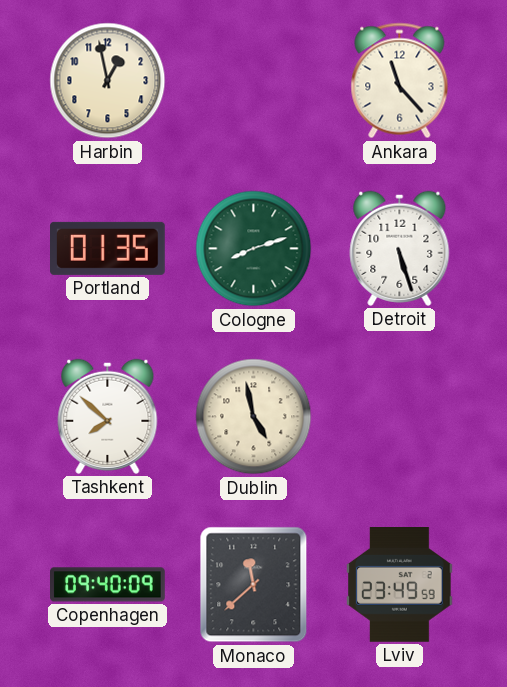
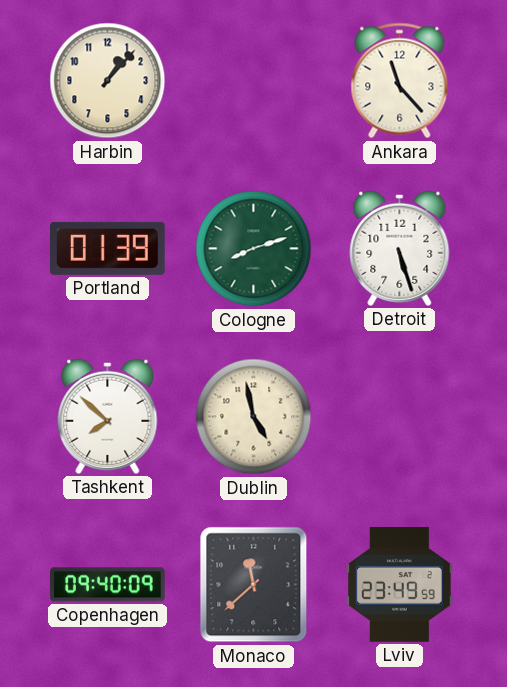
Harbin: 12:58 -> 1:07 (108, 81)
Portland: 01:35 -> 01:39 (108, 248)
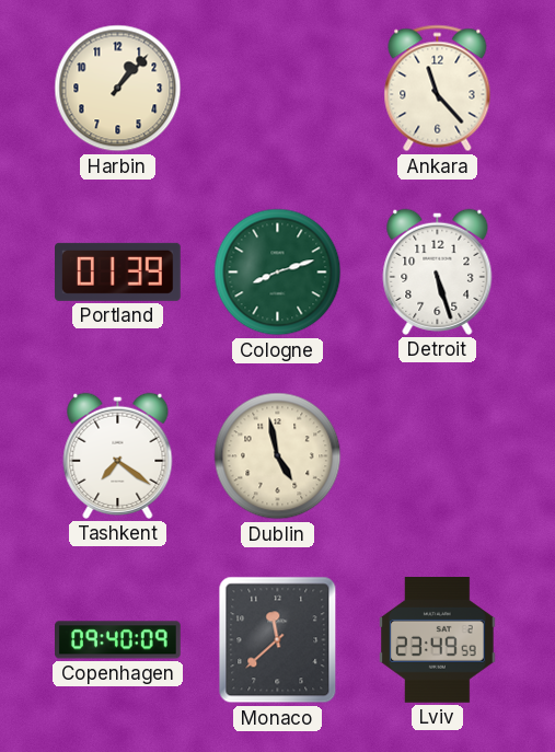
Tashkent: 7:52 -> 7:21 (118, 455)
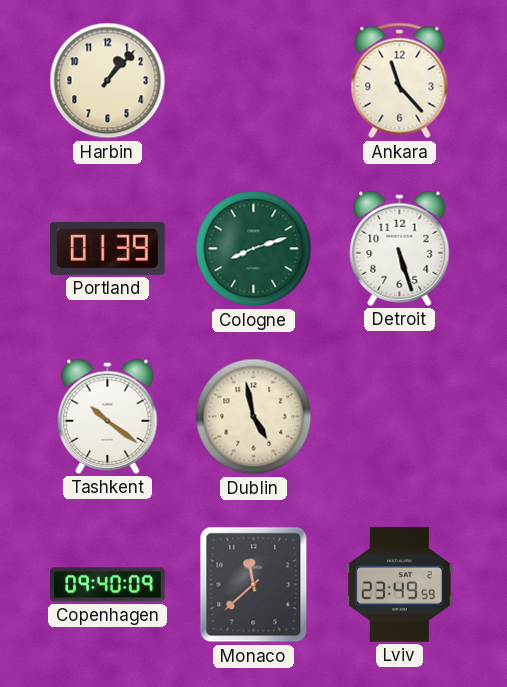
Tashkent: 7:21 -> 10:21 (108, 416)
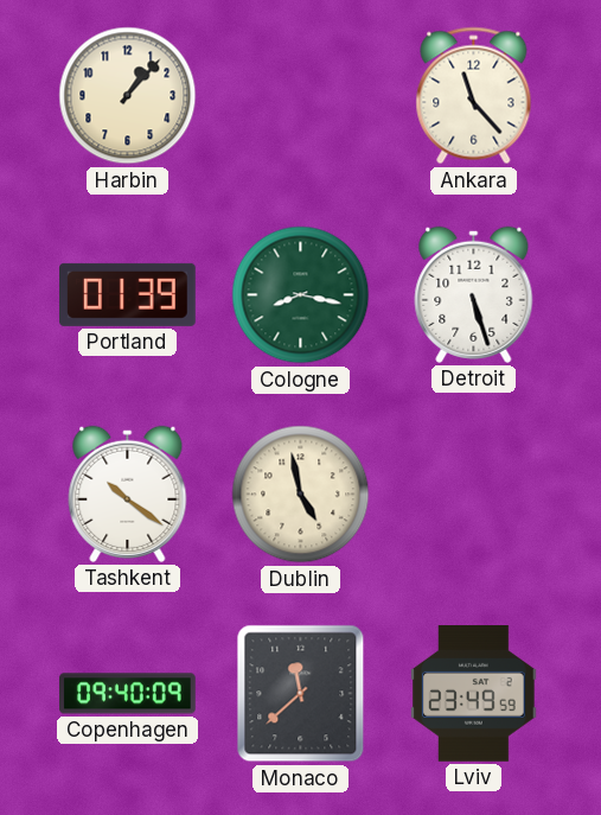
Cologne: 8:12 -> 8:17 (301, 295)
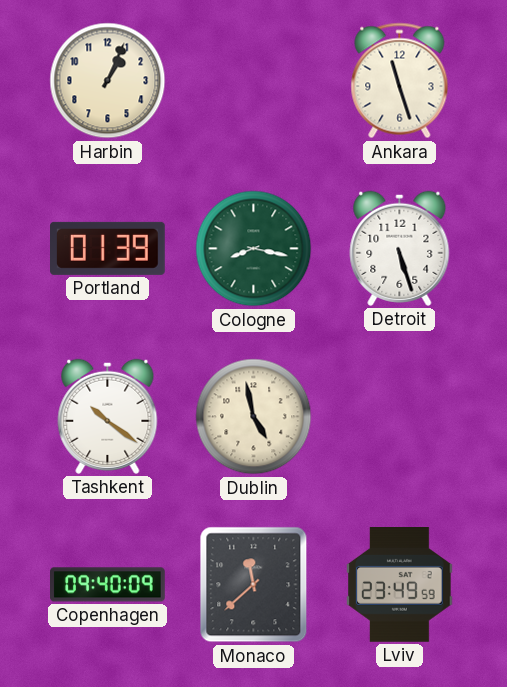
Harbin: 1:07 -> 1:04 (108, 81)
Ankara: 11:23 -> 11:27 (400, 81)
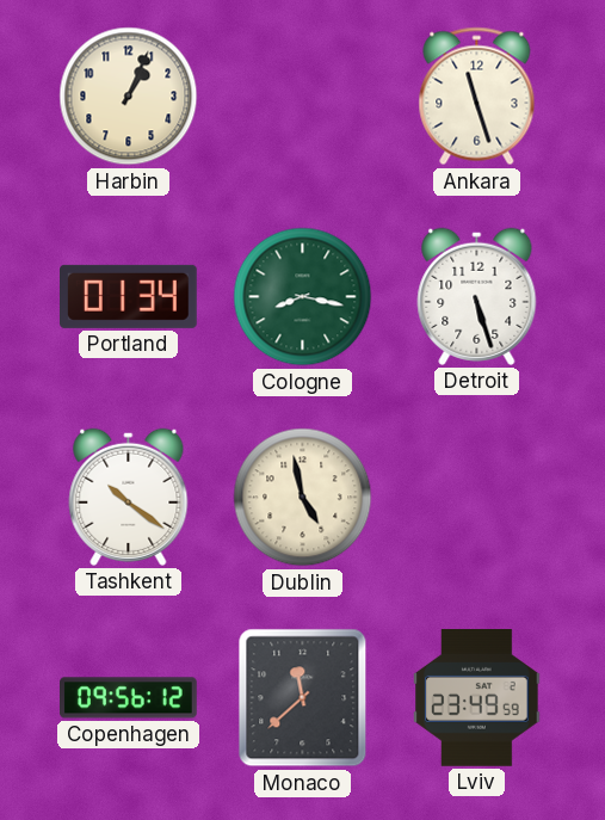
Portland: 01:39 -> 01:34 (129, 296)
Copenhagen: 09:40 -> 09:56 (129, 698)
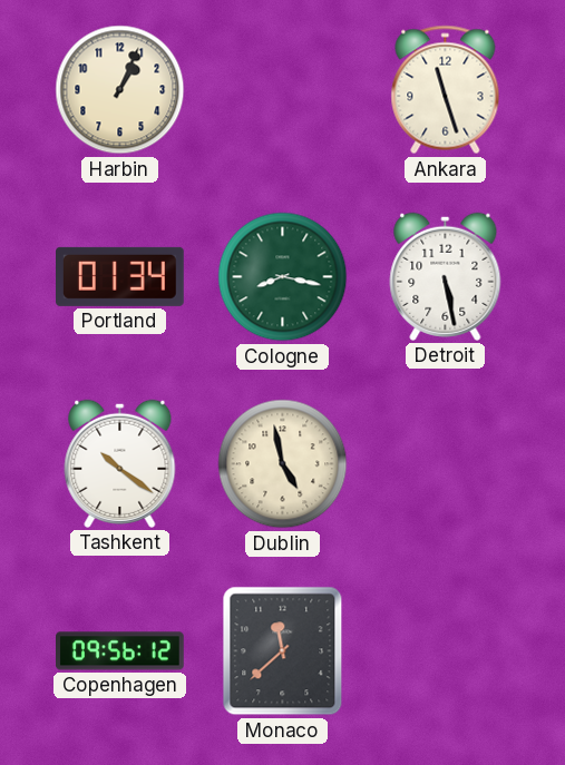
Detroit: 5:27 -> 5:28 (446, 276)
Lviv: 23:49 -> none (477, 698)
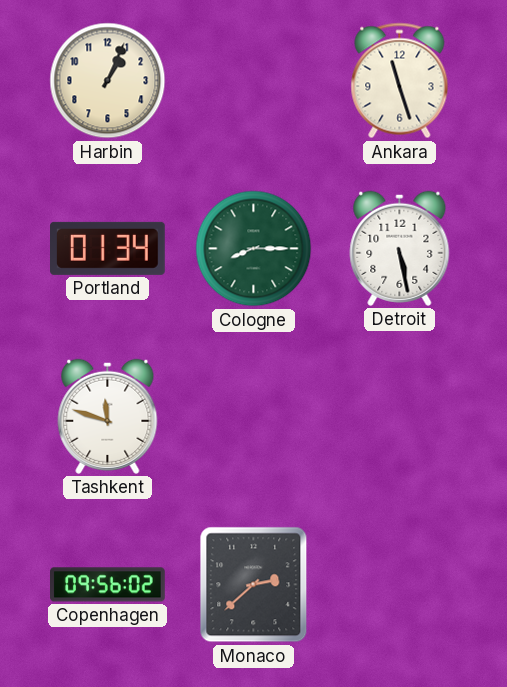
Cologne: 8:17 -> 8:15 (254, 249)
Tashkent: 10:21 -> 11:48 (108, 416)
Dublin: 4:58 -> none (283, 464)
Copenhagen: 09:56:12 -> 09:56:02 (108, 585)
Monaco: 11:38 -> 2:38 (254, 585)
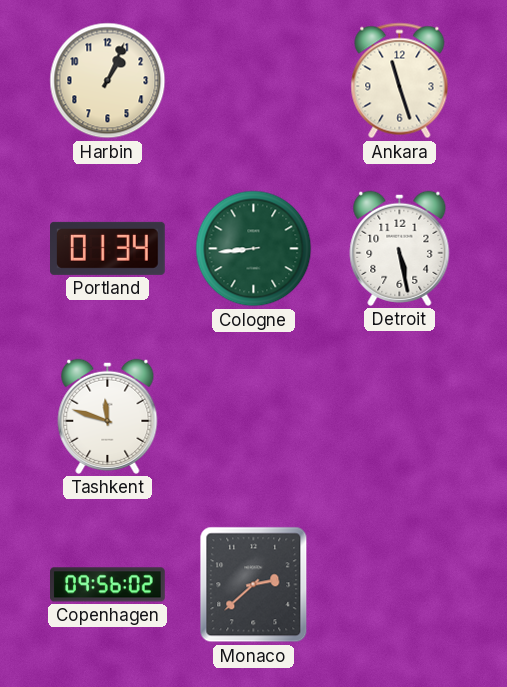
Cologne: 8:15 -> 8:44 (254, 249)
